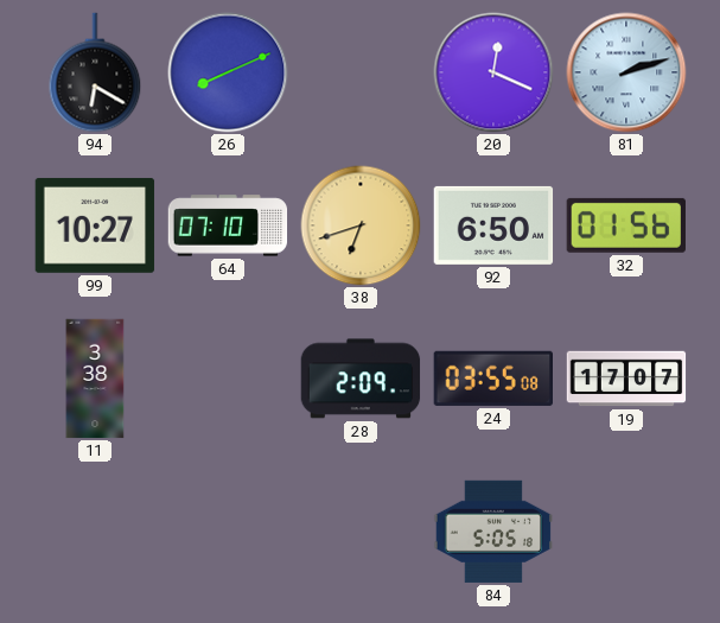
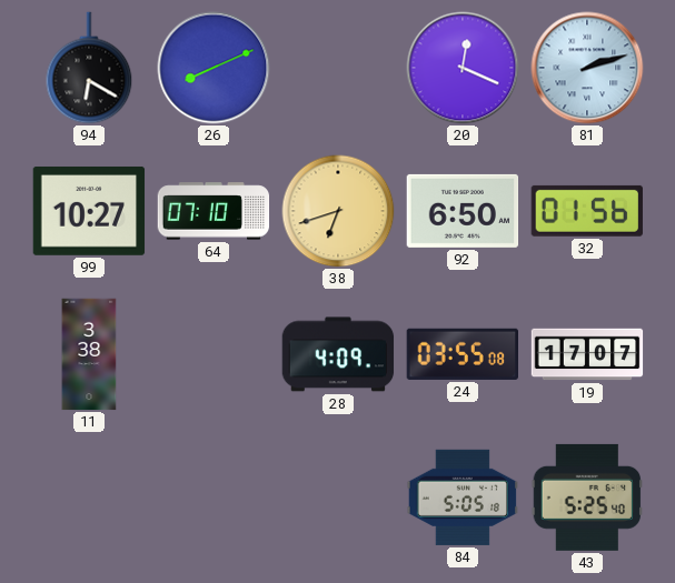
28: 2:09 -> 4:09 (338, 354)
43: none -> 5:25 (586, 497)
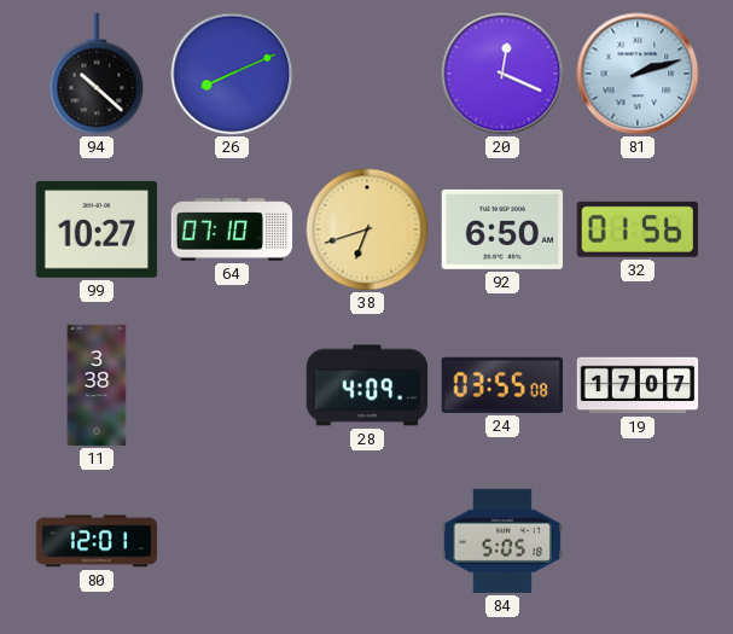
94: 6:20 -> 10:22 (97, 74)
80: none -> 12:01 (97, 541)
43: 5:25 -> none (586, 497)
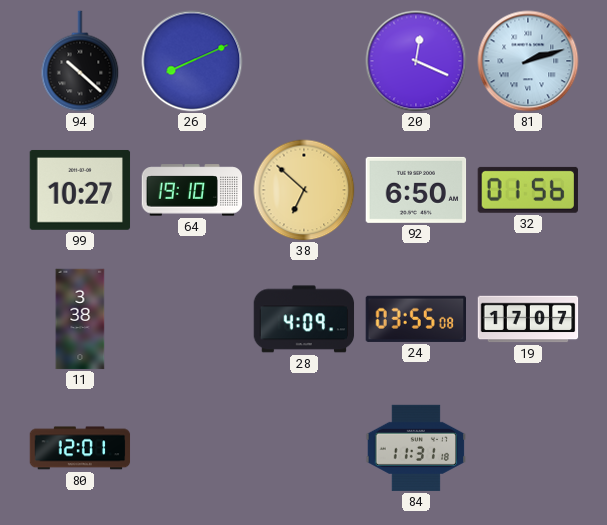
64: 07:10 -> 19:10 (192, 190)
38: 6:42 -> 6:52 (304, 190)
84: 5:05 -> 11:31 (416, 448)
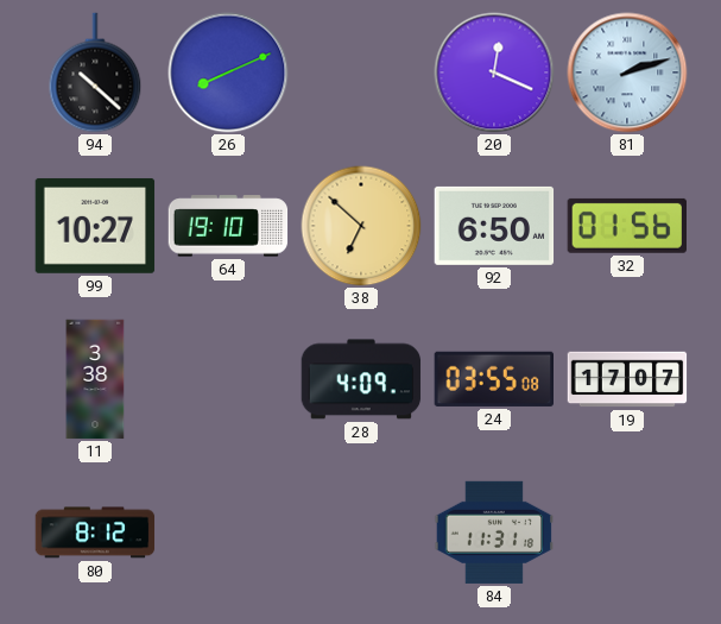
80: 12:01 -> 8:12 (95, 532)
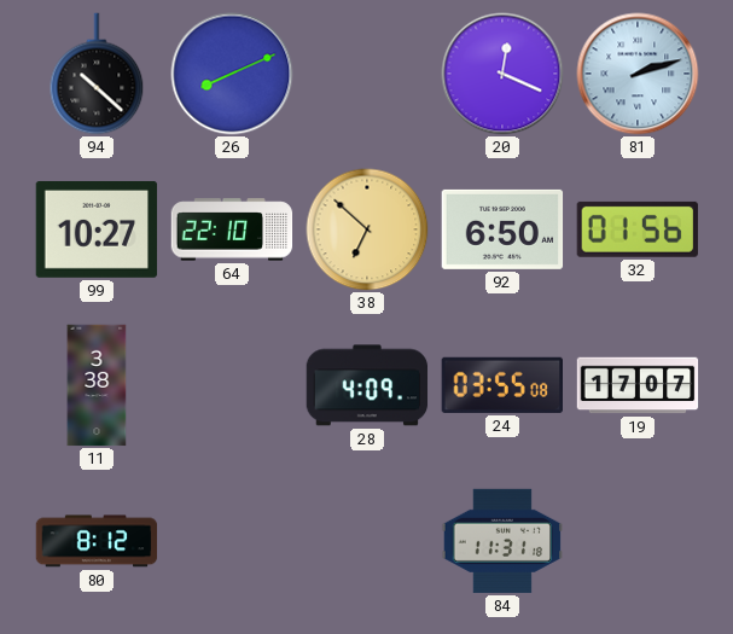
64: 19:10 -> 22:10 (232, 229)
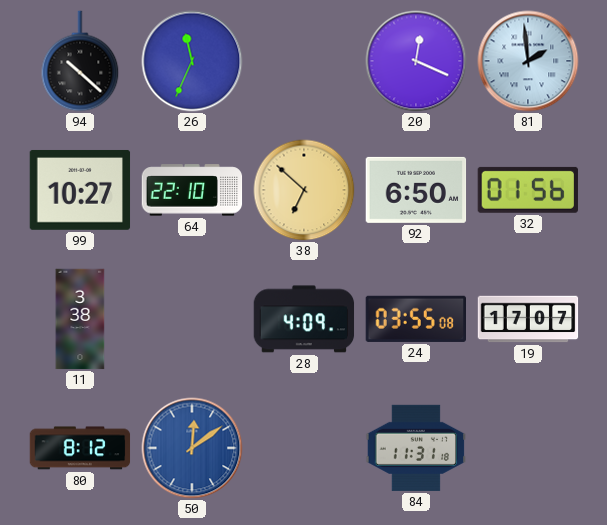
26: 8:11 -> 11:34 (192, 61)
81: 2:12 -> 1:59 (528, 61)
50: none -> 12:09 (192, 448)
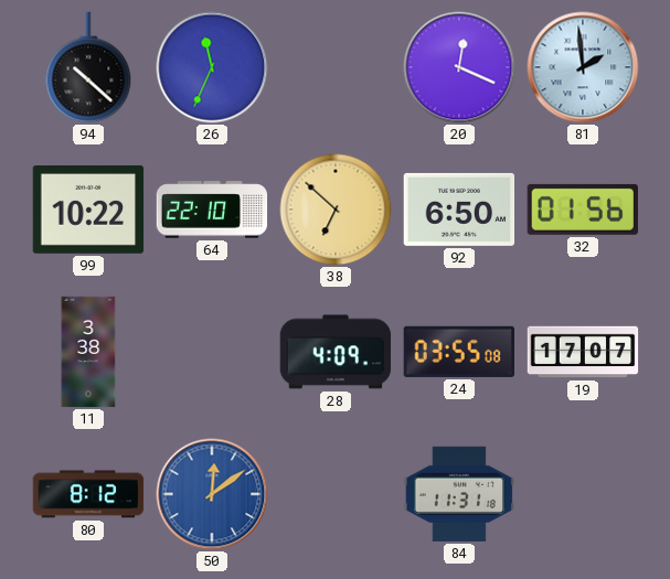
99: 10:27 -> 10:22 (88, 210)
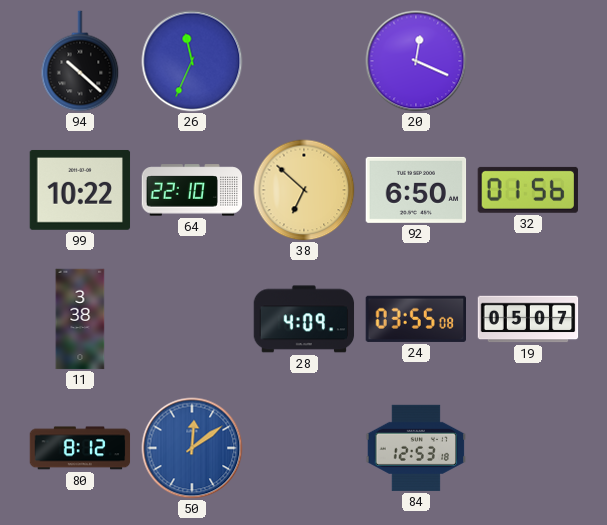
81: 1:59 -> none (583, 67)
19: 17:07 -> 05:07 (528, 319)
84: 11:31 -> 12:53 (416, 448)
